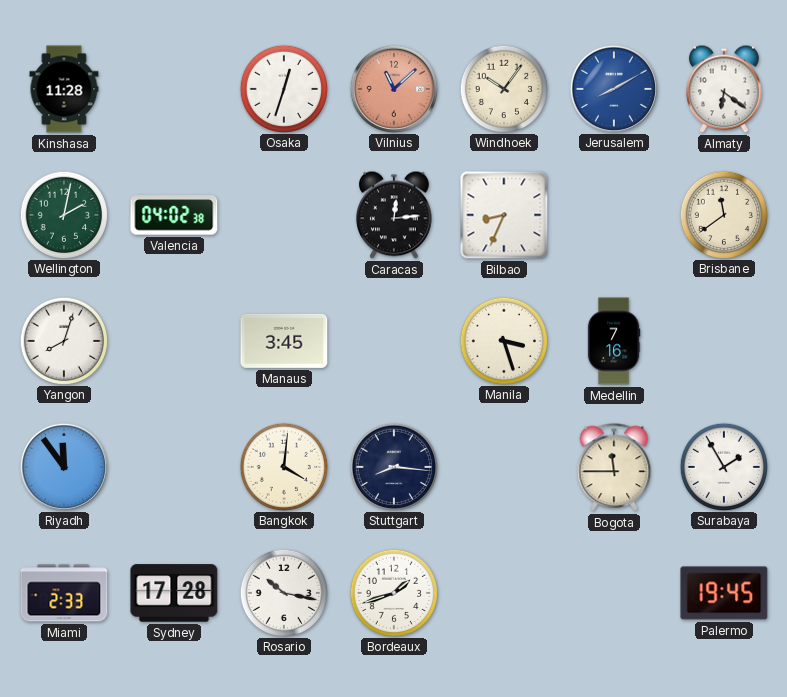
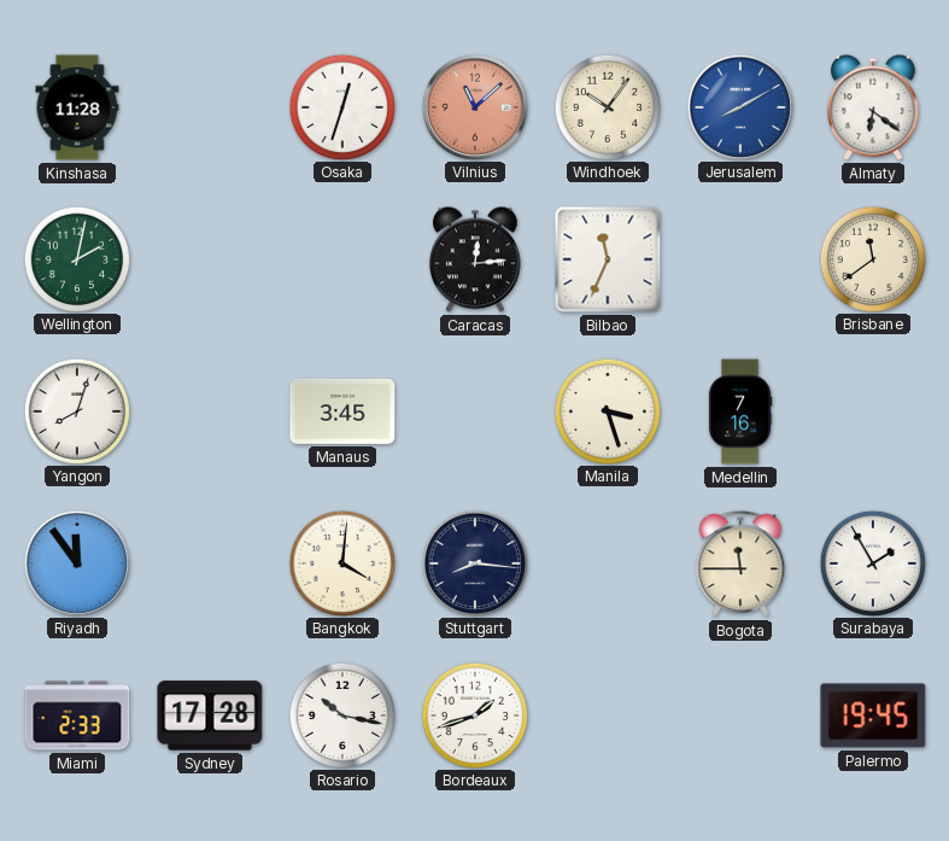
Valencia: 04:02 -> none (174, 215)
Bilbao: 8:34 -> 11:34 (608, 259)
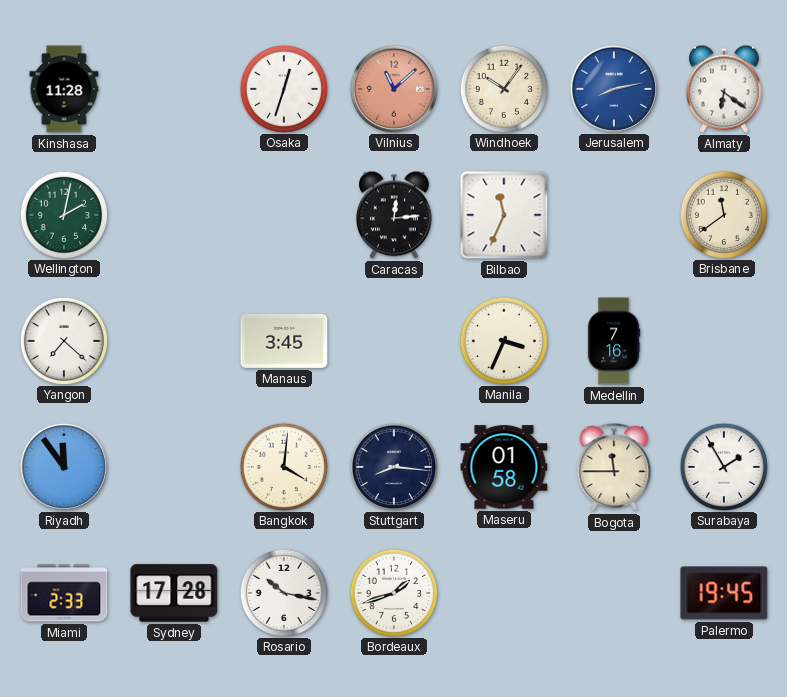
Jerusalem: 8:10 -> 8:13 (613, 88)
Yangon: 8:03 -> 7:22 (63, 340)
Manila: 3:27 -> 3:34 (503, 340)
Maseru: none -> 01:58 (504, 467)
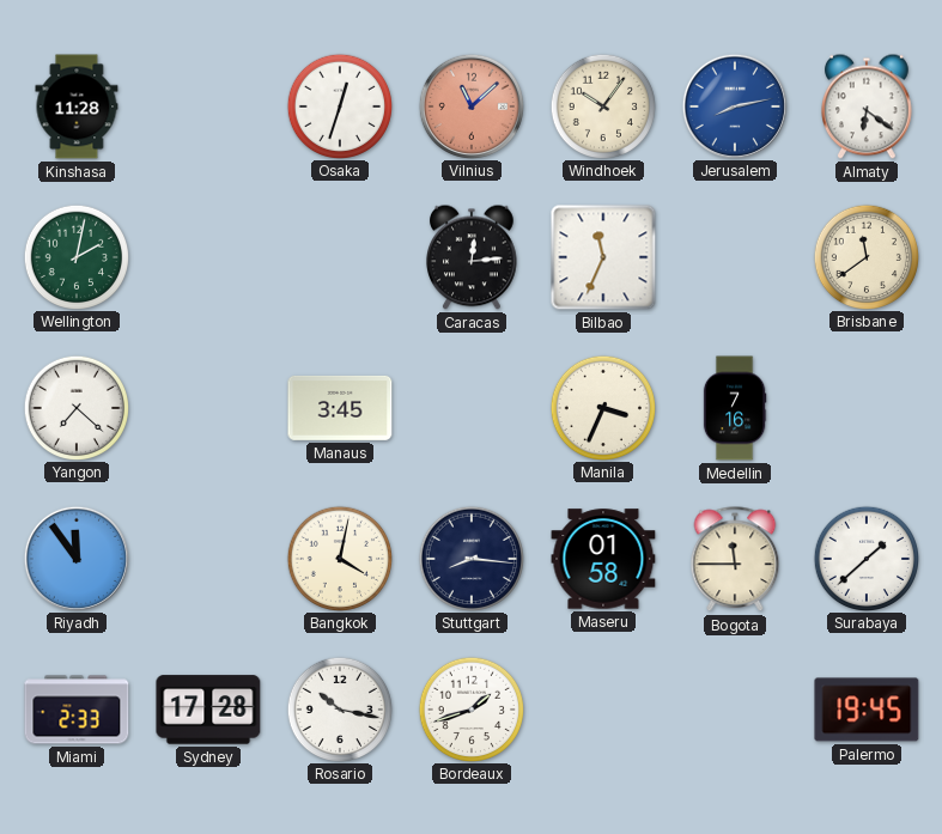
Bangkok: 4:01 -> 4:02 (339, 558)
Surabaya: 1:55 -> 1:38 (865, 558)
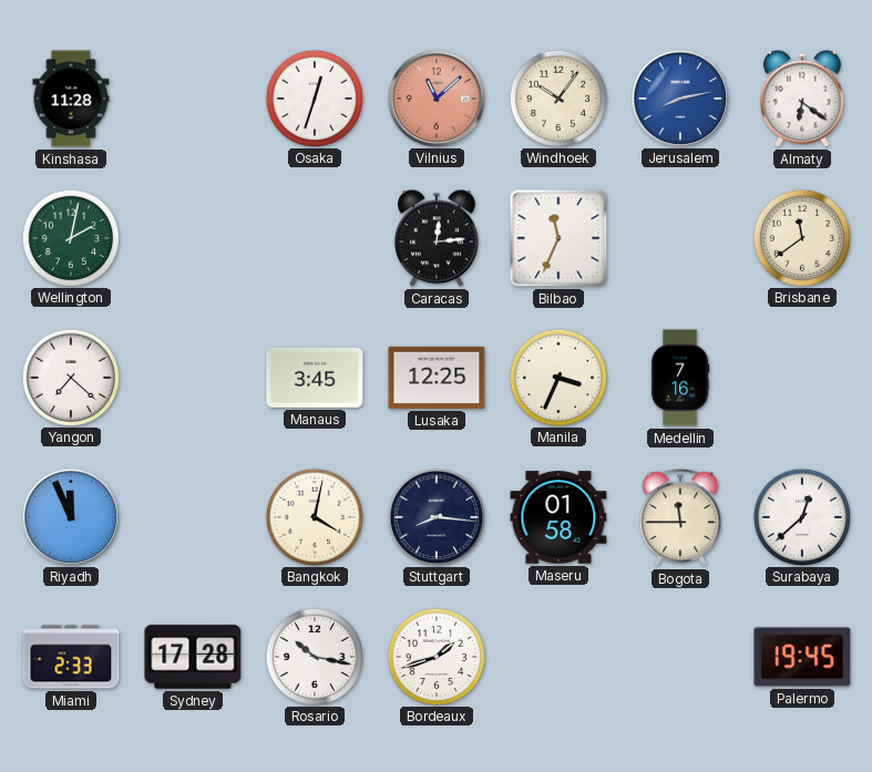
Lusaka: none -> 12:25 (437, 378)
Riyadh: 11:54 -> 11:56 (70, 516)
Surabaya: 1:38 -> 12:38 (801, 516)
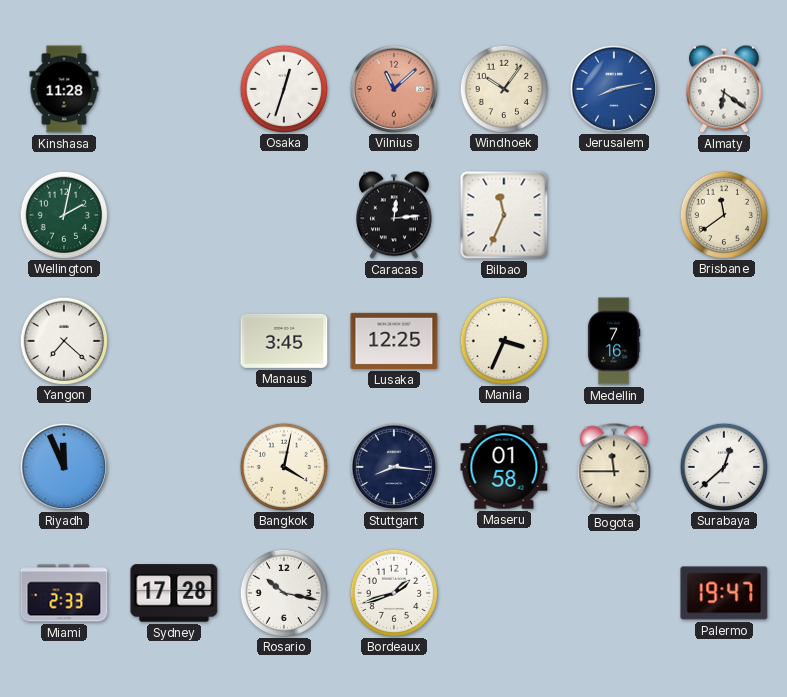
Palermo: 19:45 -> 19:47 (724, 593)
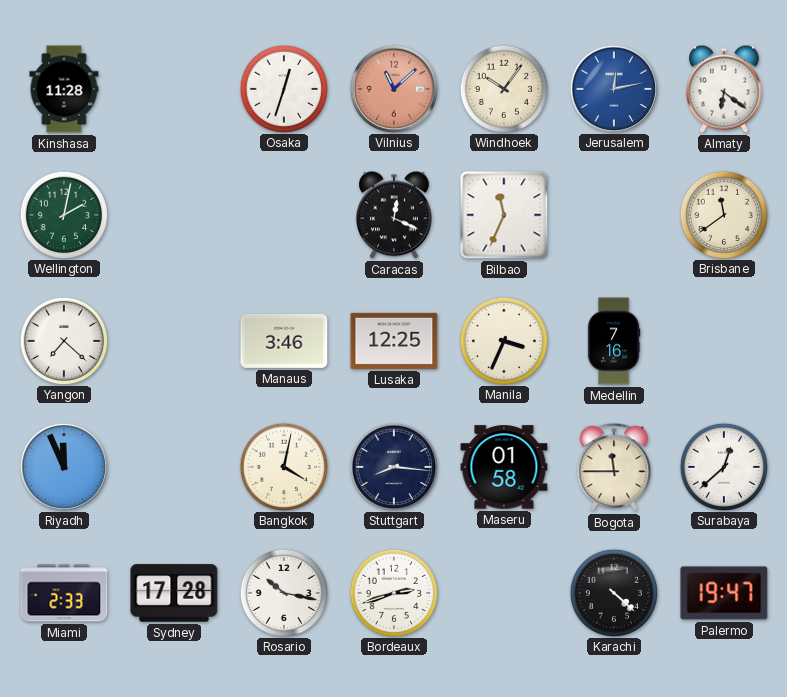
Jerusalem: 8:13 -> 12:13 (613, 88)
Caracas: 12:14 -> 12:19 (395, 215)
Manaus: 3:45 -> 3:46 (284, 341)
Bordeaux: 1:42 -> 2:42 (393, 592)
Karachi: none -> 4:22 (613, 592)
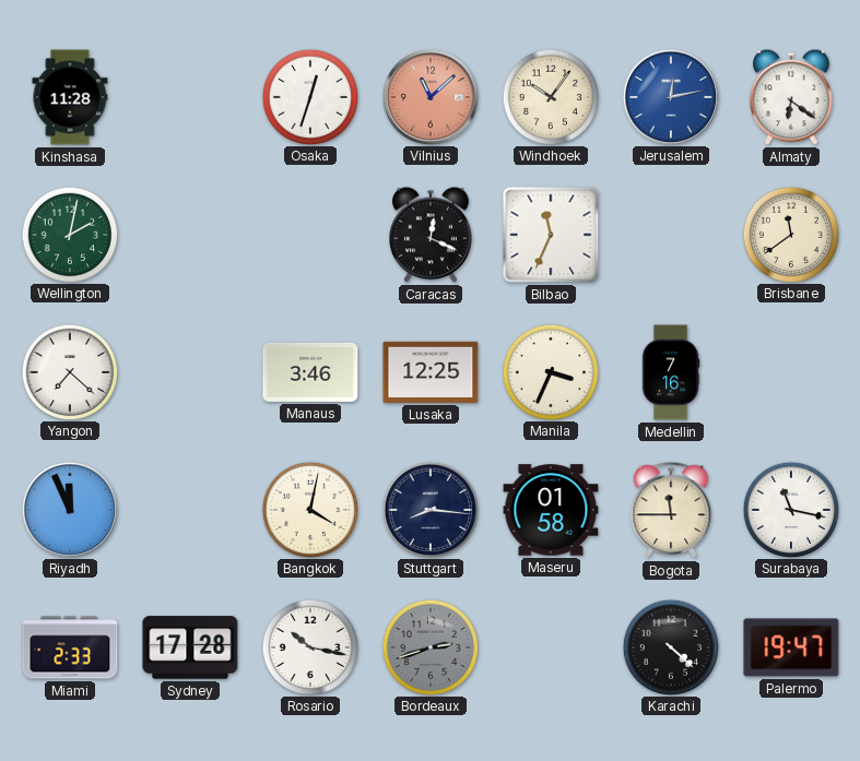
Surabaya: 12:38 -> 11:17 (790, 509)
Bordeaux dial: white -> grey (429, 646)
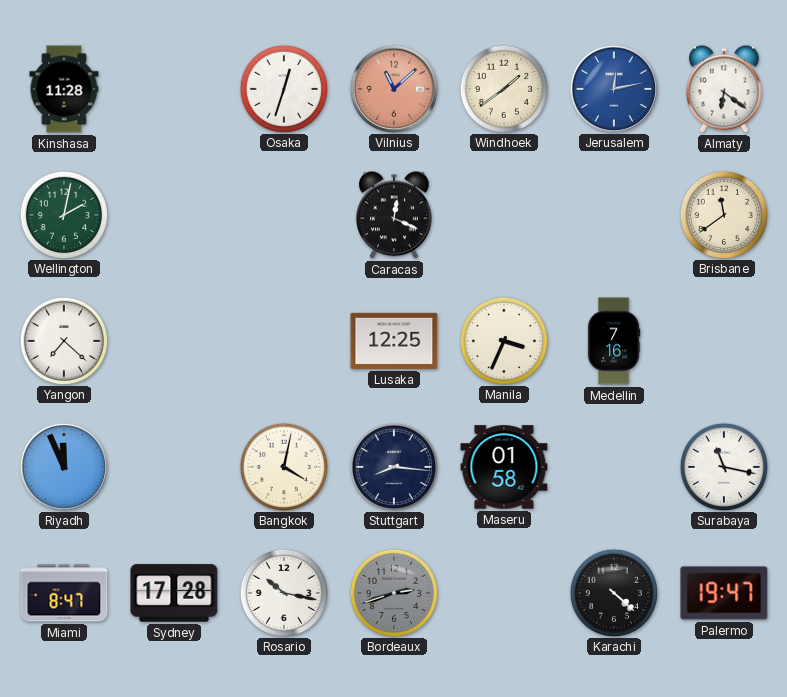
Windhoek: 10:06 -> 1:39 (503, 88)
Bilbao: 11:34 -> none (551, 235)
Manaus: 3:46 -> none (310, 372)
Bogota: 11:45 -> none (671, 511)
Miami: 2:33 -> 8:47 (64, 593)
